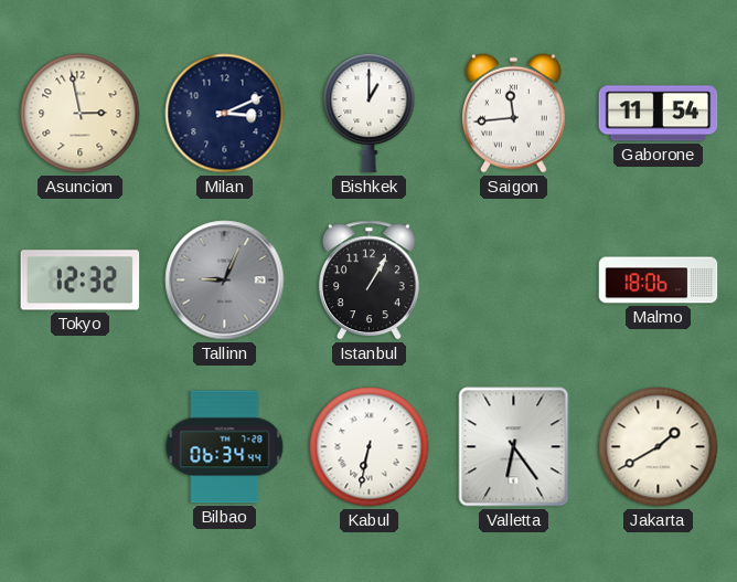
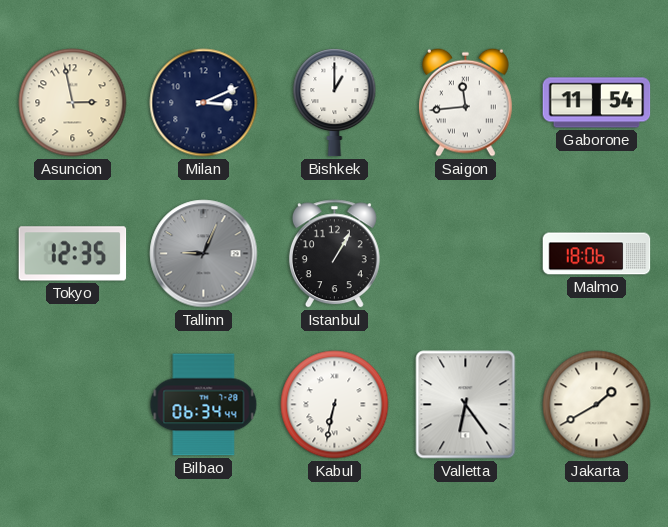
Tokyo: 12:32 -> 12:35 (73, 254)
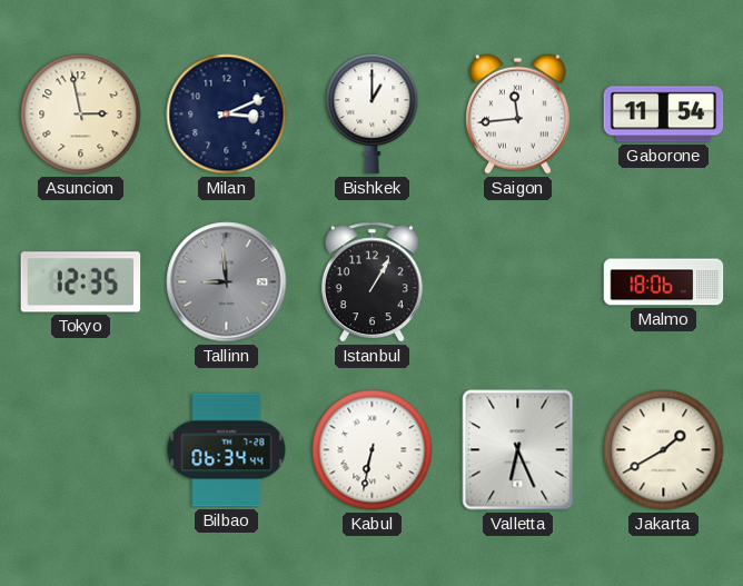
Tallinn: 9:04 -> 8:59 (227, 282)
Valletta: 6:24 -> 6:26 (518, 450)
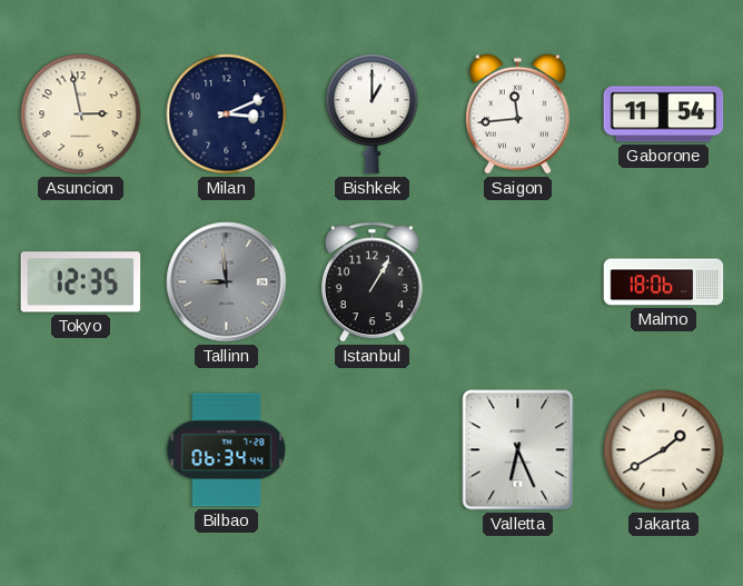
Kabul: 6:32 -> none (373, 450)
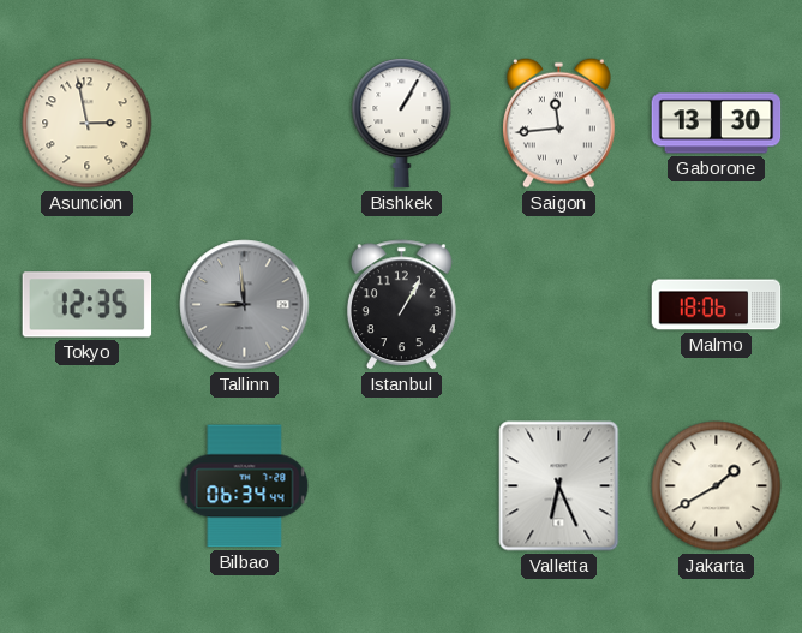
Milan: 3:11 -> none (227, 115)
Bishkek: 1:00 -> 1:05 (402, 124)
Gaborone: 11:54 -> 13:30 (717, 124)
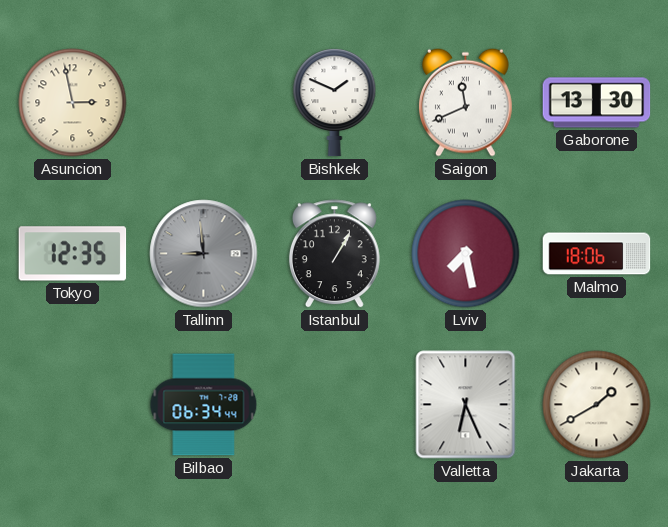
Bishkek: 1:05 -> 1:49 (335, 103)
Saigon: 11:44 -> 11:41 (466, 102)
Lviv: none -> 7:28 (466, 254)
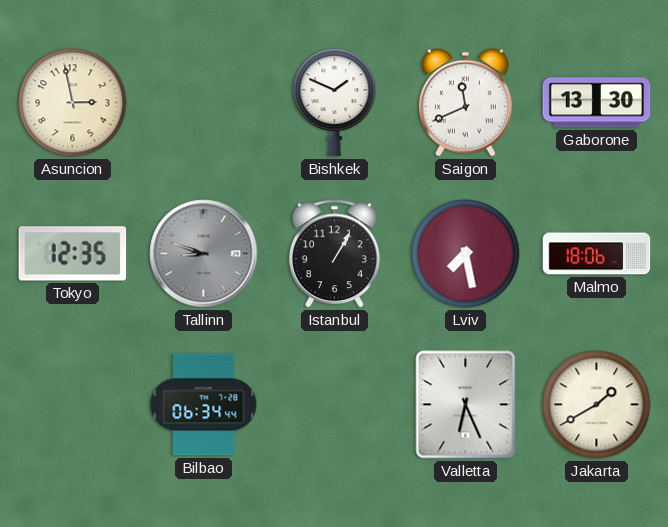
Tallinn: 8:59 -> 8:48 (204, 254)
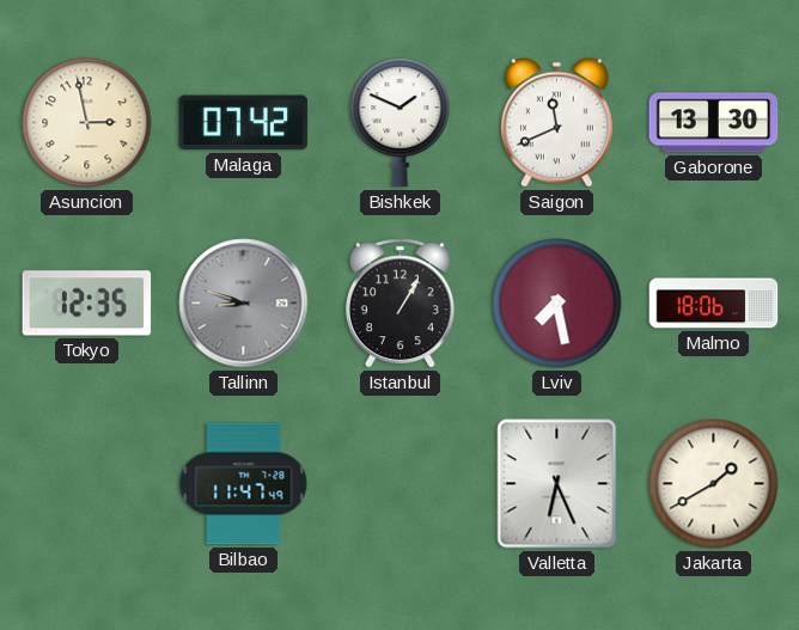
Malaga: none -> 07:42 (244, 123)
Bilbao: 06:34 -> 11:47 (244, 484)
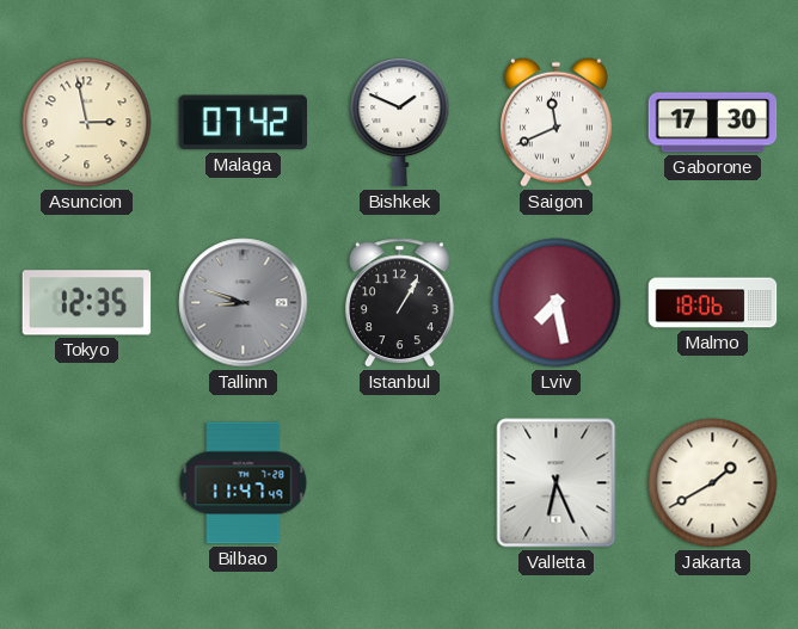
Gaborone: 13:30 -> 17:30 (713, 123)
